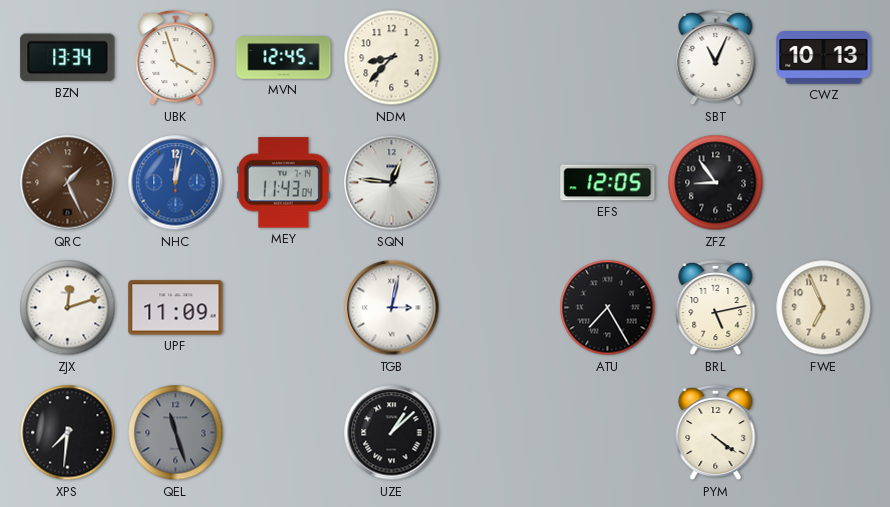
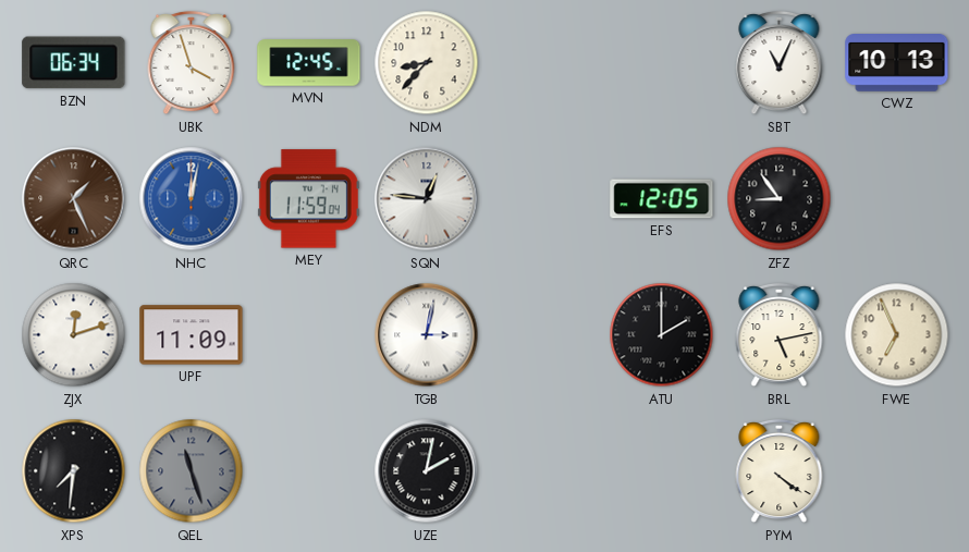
BZN: 13:34 -> 06:34 (74, 63)
MEY: 11:43 -> 11:59 (308, 199)
ATU: 7:25 -> 2:00 (662, 335)
UZE: 1:08 -> 2:02 (427, 471)
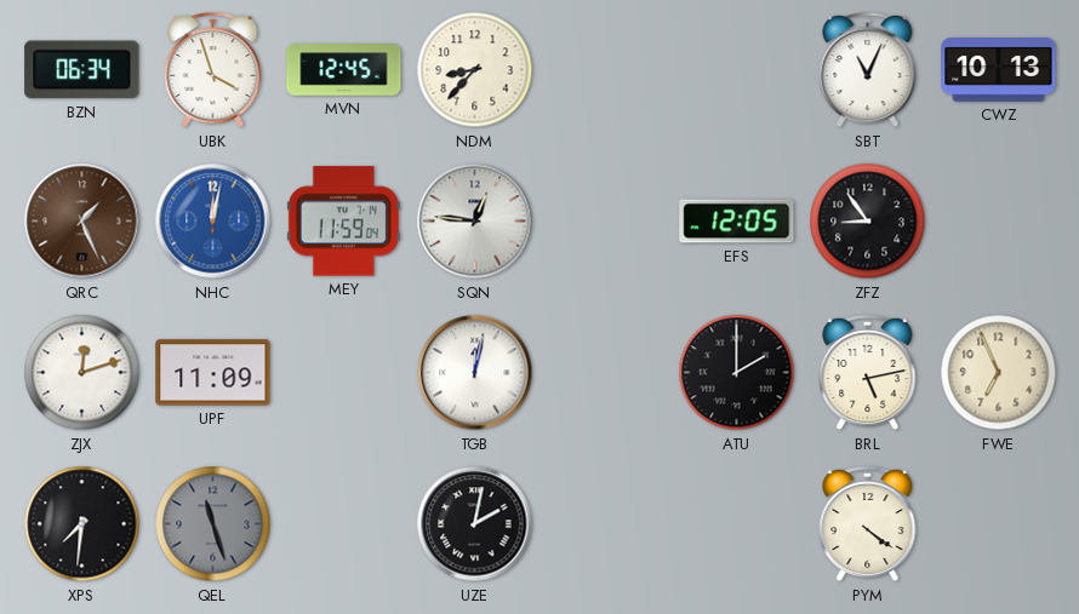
TGB: 3:02 -> 12:02 (475, 373)
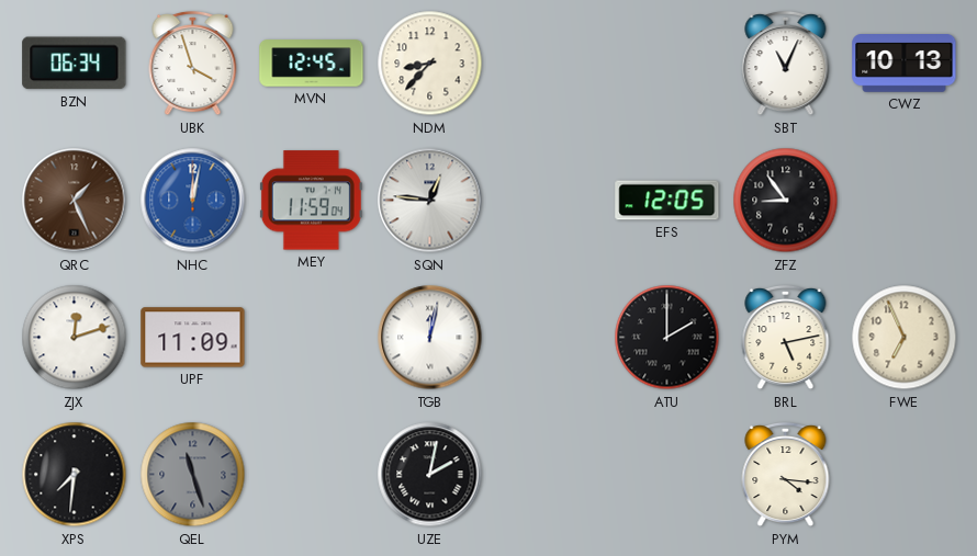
PYM: 4:21 -> 4:16 (786, 475)
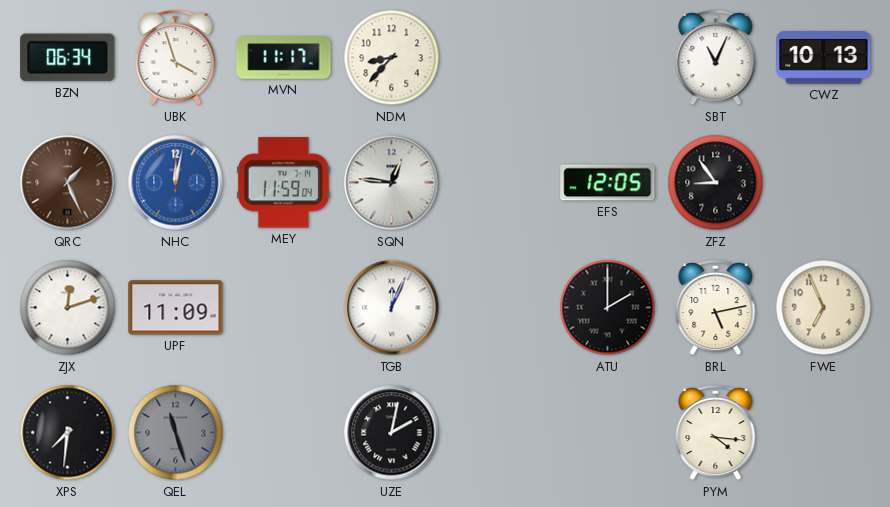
MVN: 12:45 -> 11:17 (284, 58)
TGB: 12:02 -> 12:04 (392, 308)
